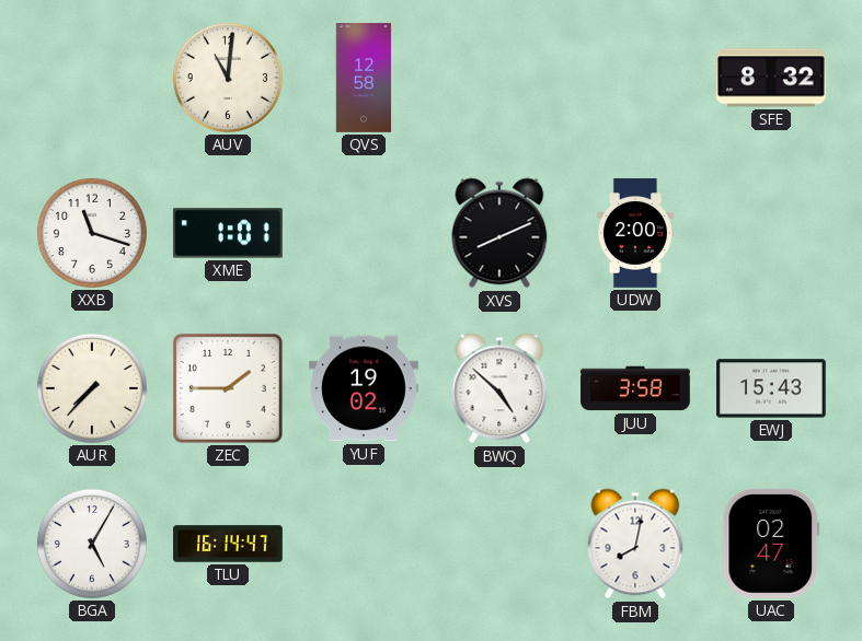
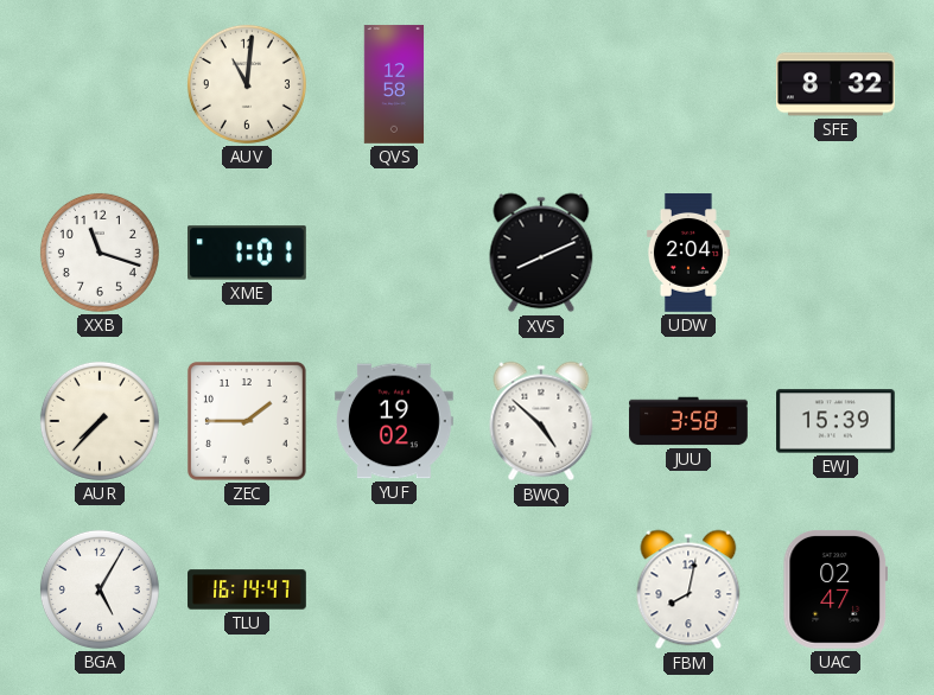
UDW: 2:00 -> 2:04 (688, 253)
EWJ: 15:43 -> 15:39 (837, 421)
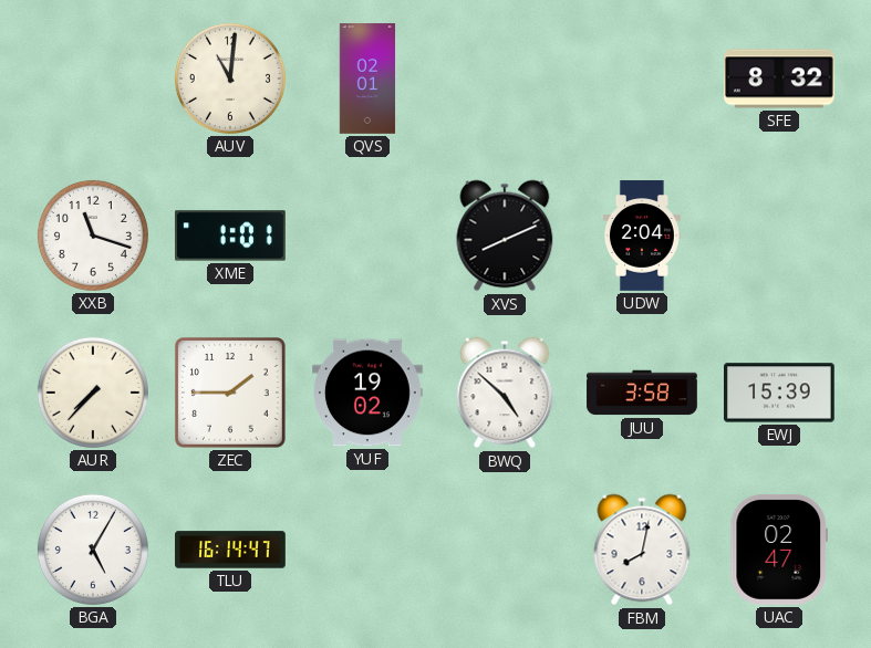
QVS: 12:58 -> 02:01 (367, 79)
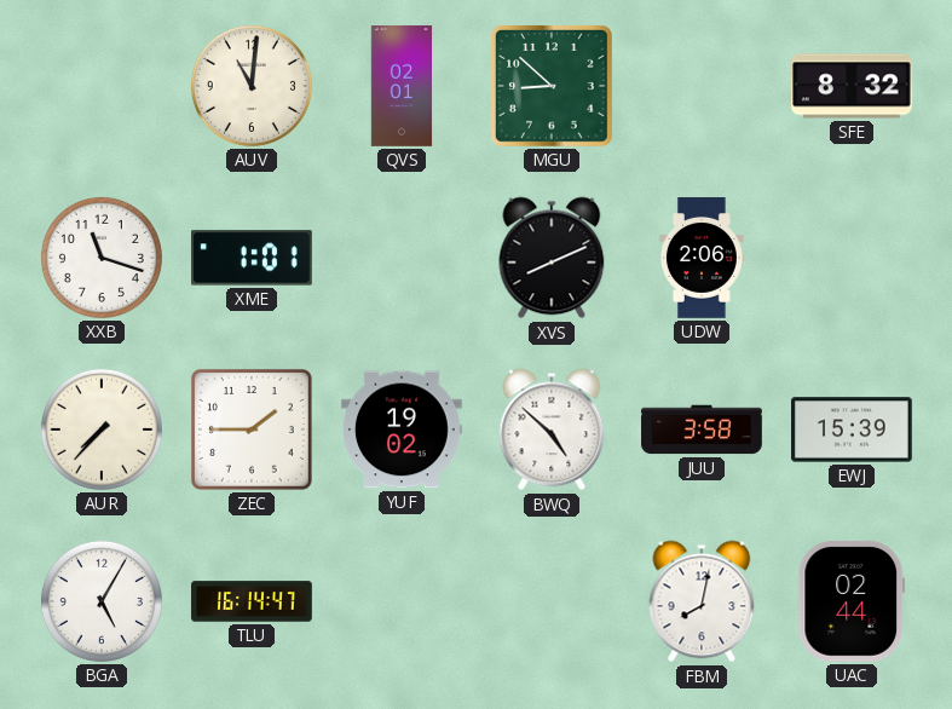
MGU: none -> 8:52 (552, 86)
UDW: 2:04 -> 2:06 (702, 258)
UAC: 02:47 -> 02:44 (852, 601)
